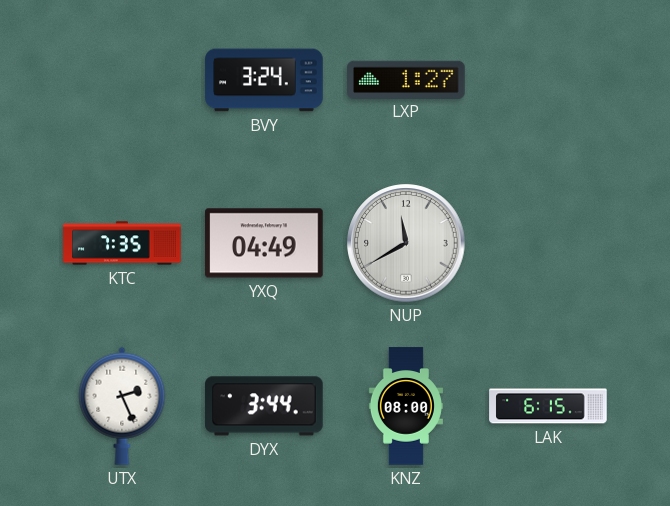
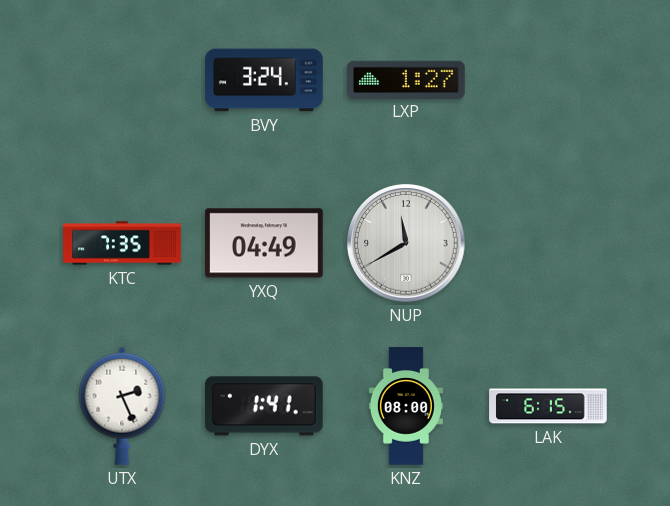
DYX: 3:44 -> 1:41 (264, 406)
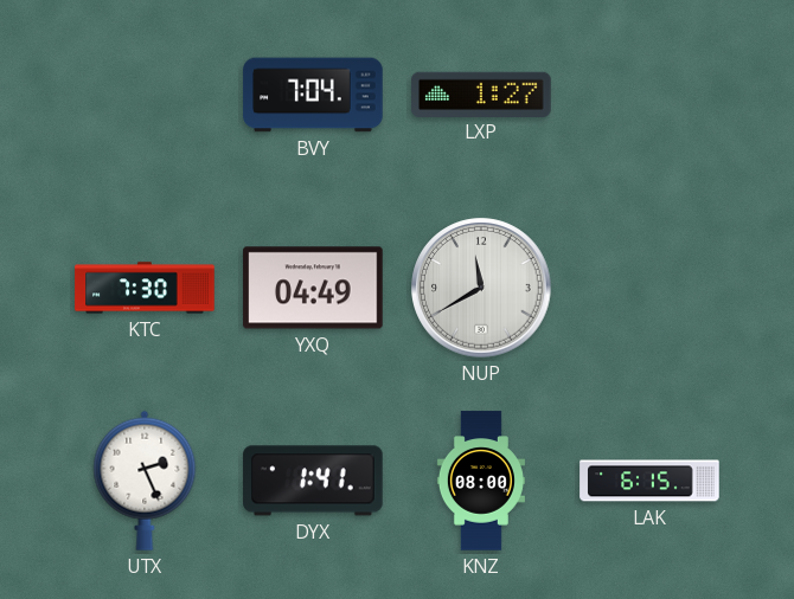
BVY: 3:24 -> 7:04 (313, 95)
KTC: 7:35 -> 7:30 (145, 288)
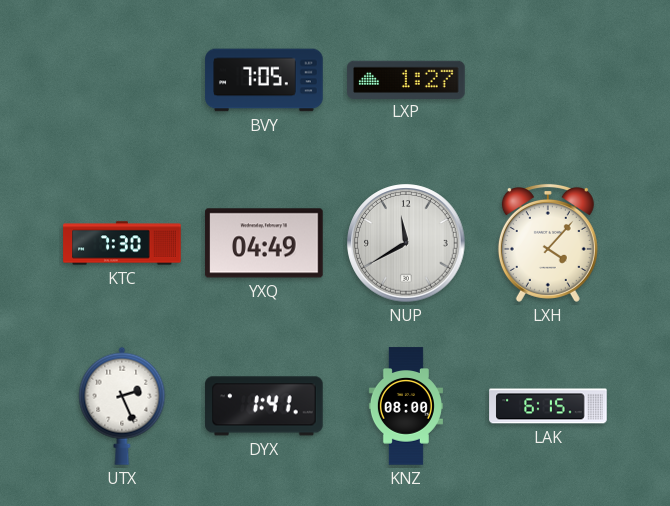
BVY: 7:04 -> 7:05 (264, 80)
LXH: none -> 4:07 (548, 243)
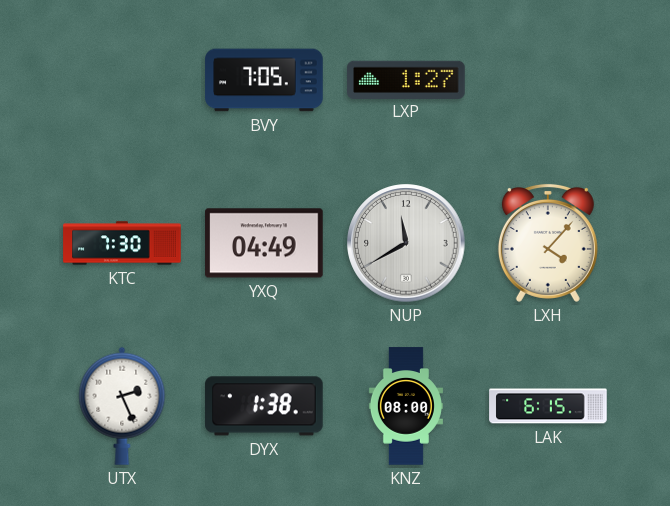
DYX: 1:41 -> 1:38 (264, 406)
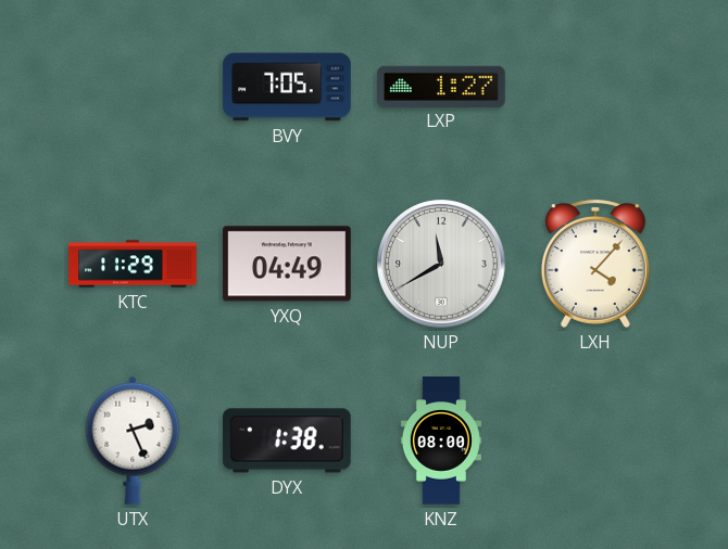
KTC: 7:30 -> 11:29 (133, 264)
LAK: 6:15 -> none (548, 406)
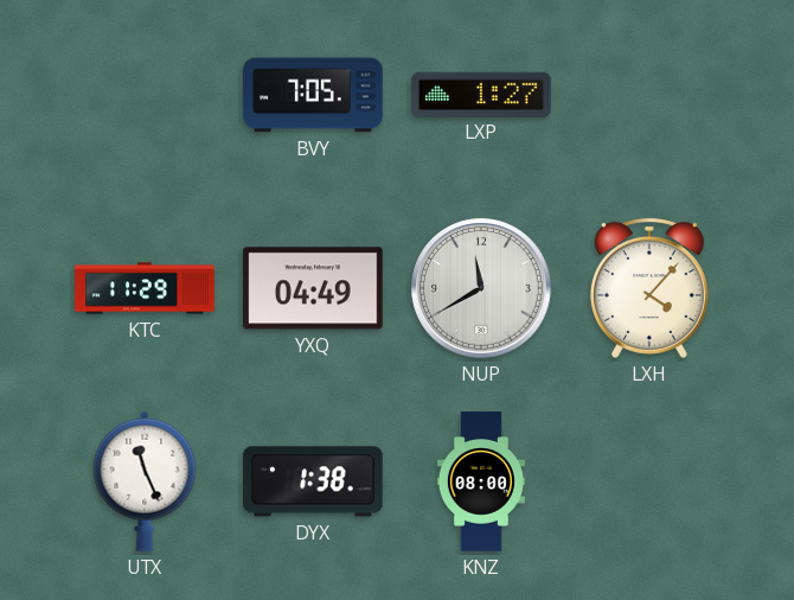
UTX: 2:26 -> 11:26 (145, 481)
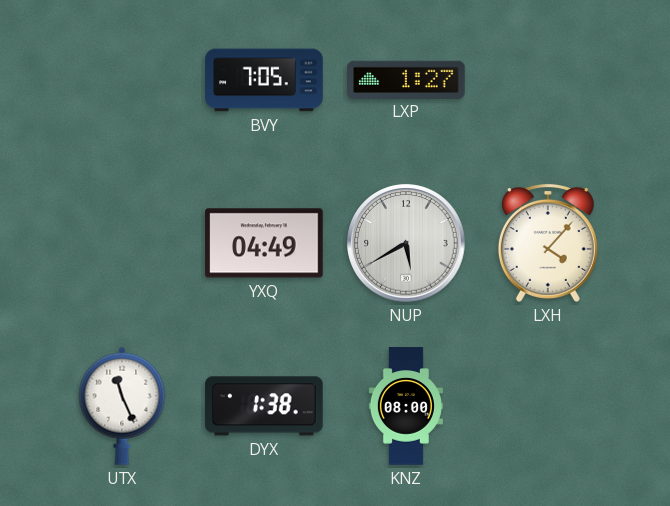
KTC: 11:29 -> none (145, 288)
NUP: 11:40 -> 5:40 (406, 243)
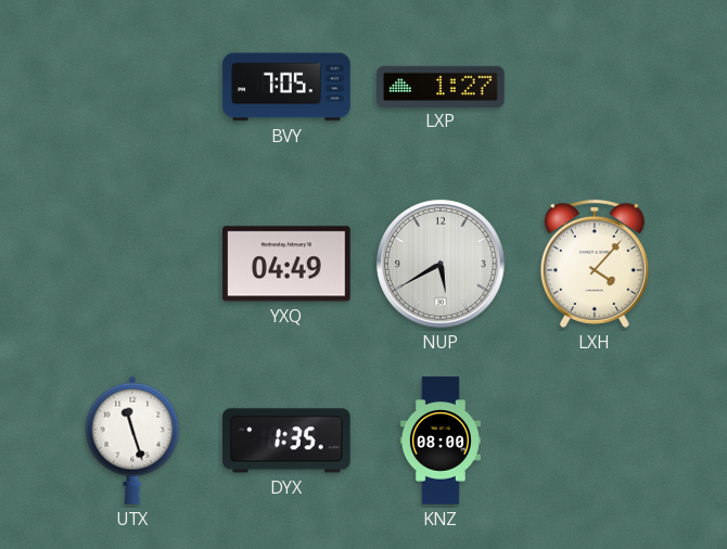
UTX: 11:26 -> 11:27 (132, 441)
DYX: 1:38 -> 1:35 (286, 441)
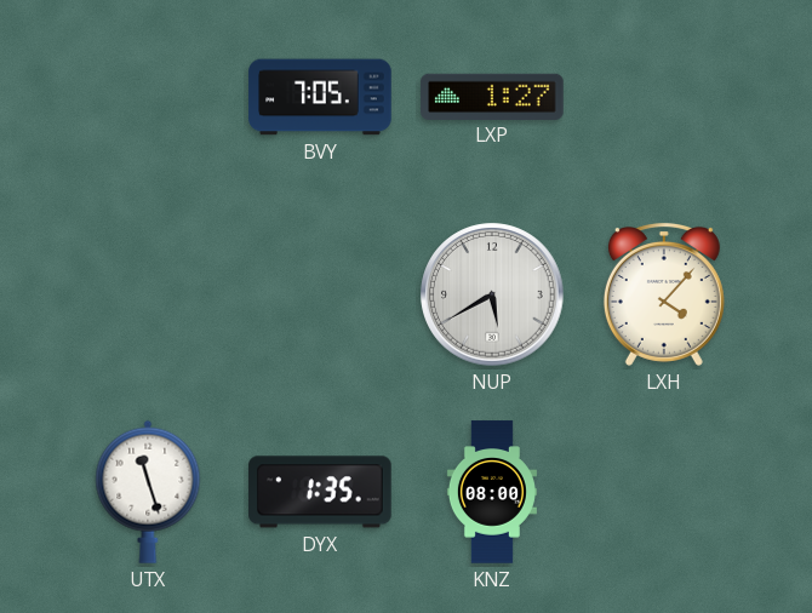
YXQ: 04:49 -> none (286, 264)
